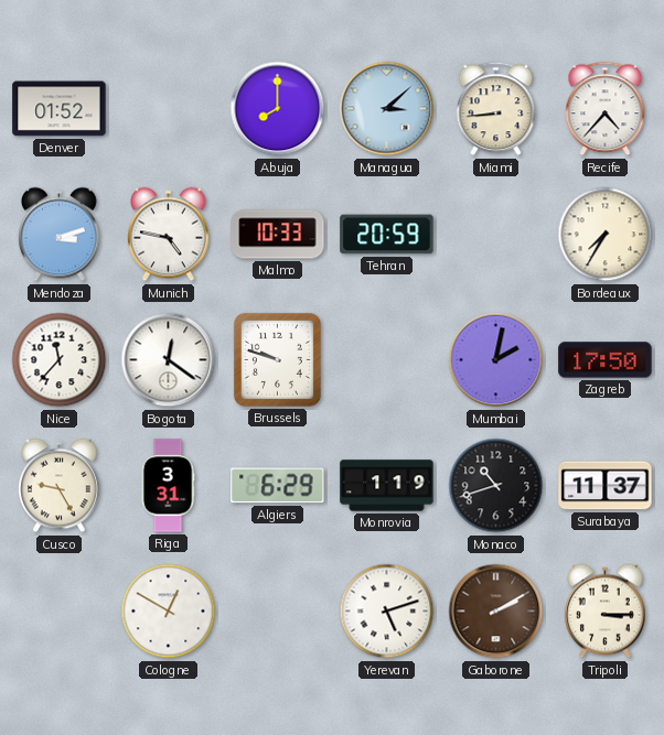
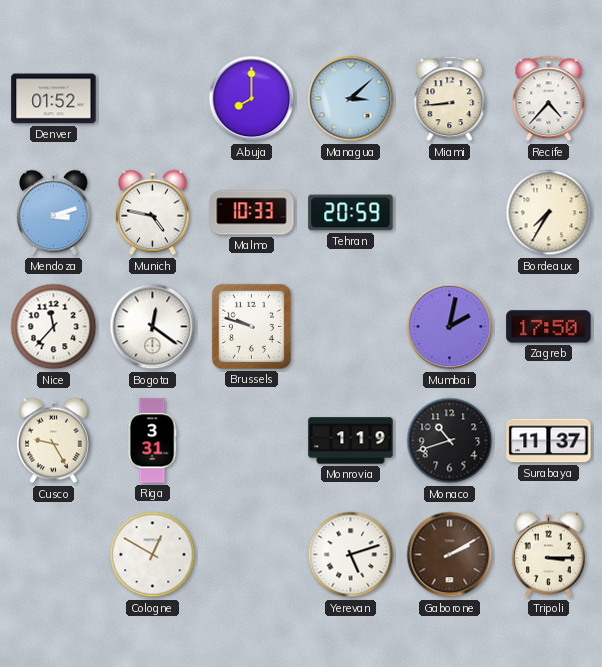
Algiers: 6:29 -> none (278, 486)
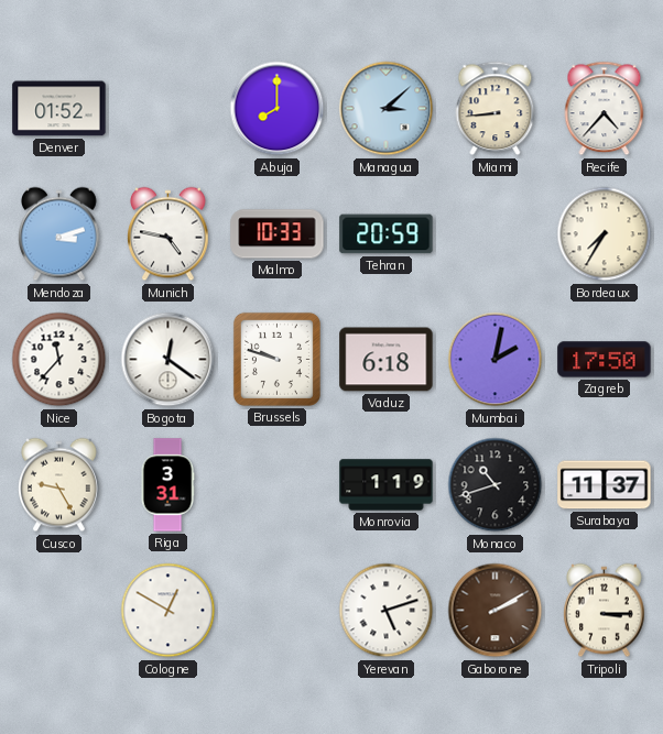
Vaduz: none -> 6:18 (387, 360)
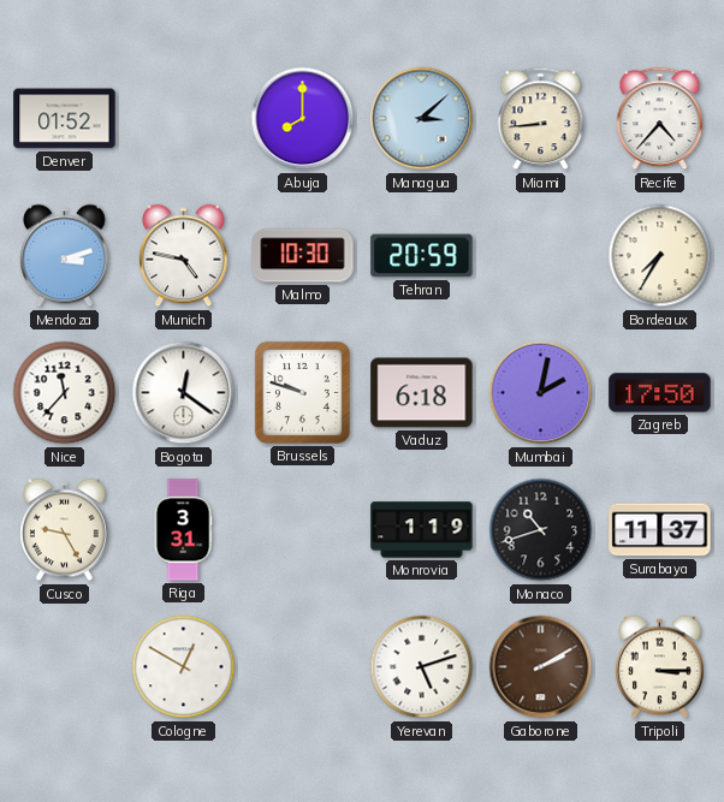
Malmo: 10:33 -> 10:30 (303, 256)
